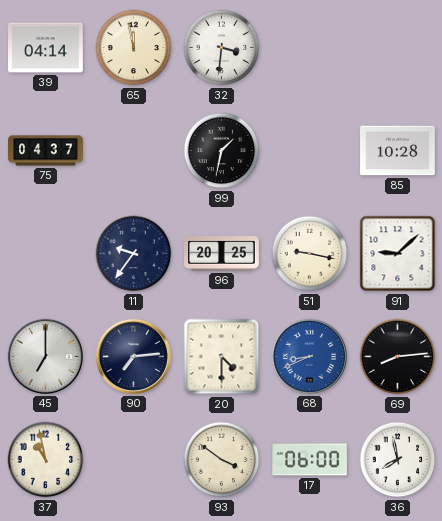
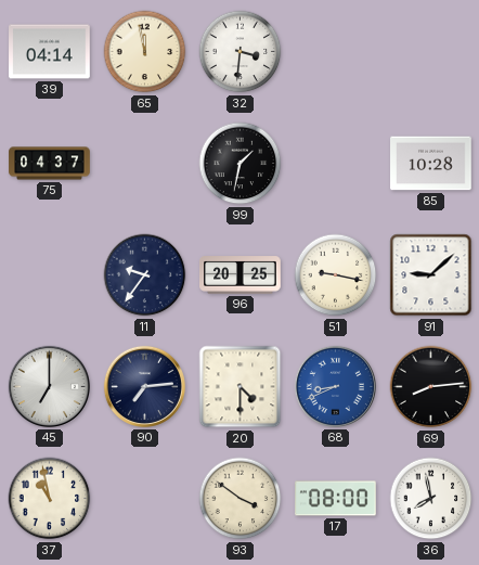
17: 06:00 -> 08:00 (336, 499)
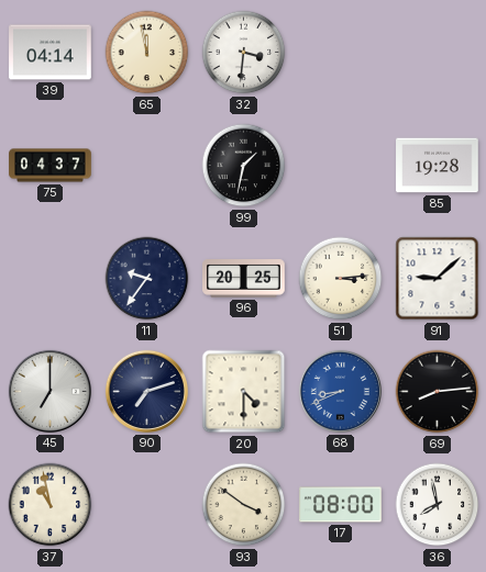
85: 10:28 -> 19:28 (438, 166)
51: 9:17 -> 3:14 (341, 279)
90: 7:14 -> 7:12 (146, 391)
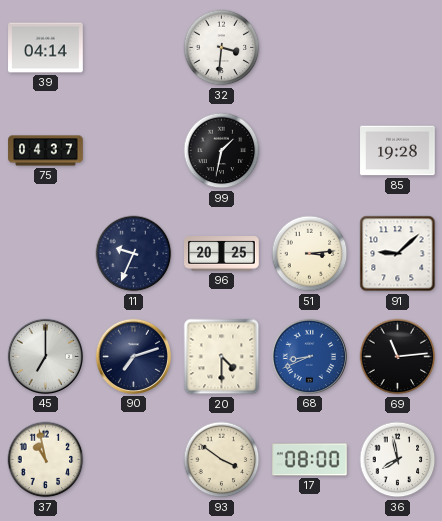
65: 11:58 -> none (147, 53)
11: 9:36 -> 9:34 (134, 254)
69: 8:14 -> 11:14 (398, 357)
